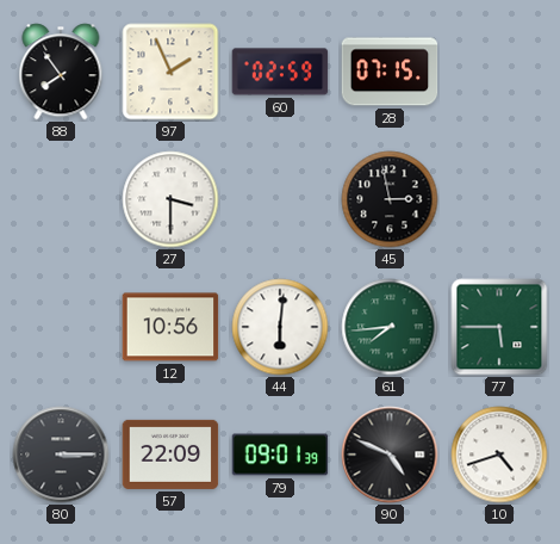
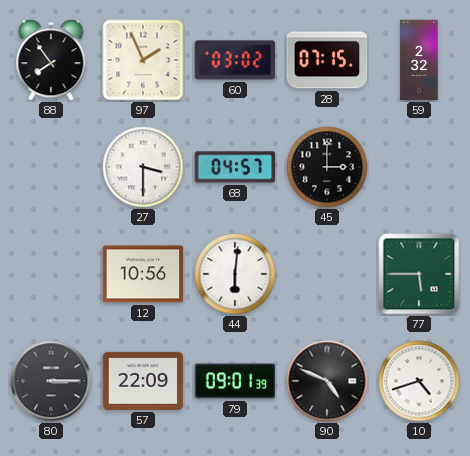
60: 02:59 -> 03:02 (235, 60)
59: none -> 2:32 (419, 60)
68: none -> 04:57 (235, 167)
45: 2:58 -> 3:00 (327, 167)
61: 7:44 -> none (390, 327)
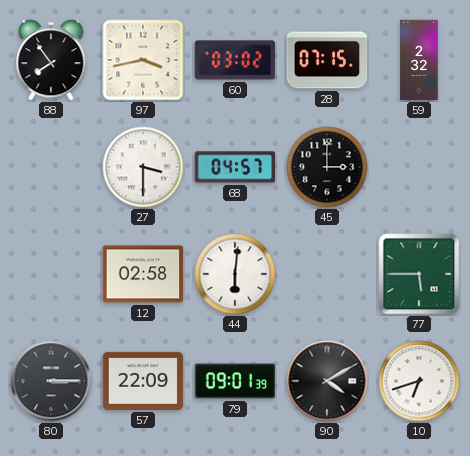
97: 1:56 -> 3:43 (143, 60)
12: 10:56 -> 02:58 (143, 274)
90: 4:49 -> 4:10 (327, 381)
10: 4:42 -> 6:42 (419, 381)
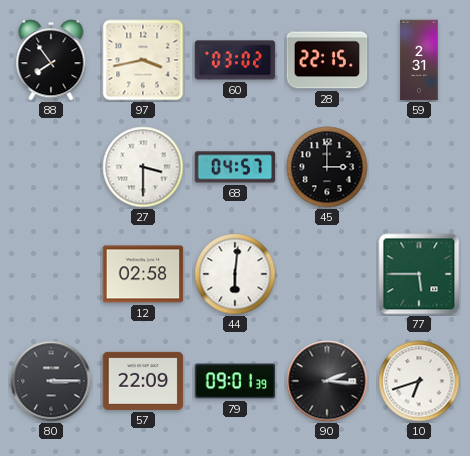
28: 07:15 -> 22:15 (327, 60)
59: 2:32 -> 2:31 (419, 60)
90: 4:10 -> 2:16 (327, 381)
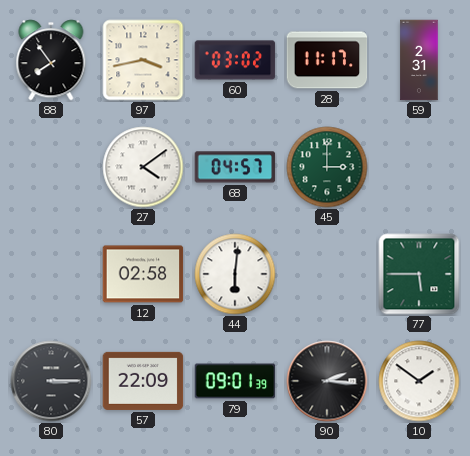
28: 22:15 -> 11:17 (327, 60)
27: 3:30 -> 4:09 (143, 167)
45 dial: black -> green (327, 167)
10: 6:42 -> 1:51 (419, 381)
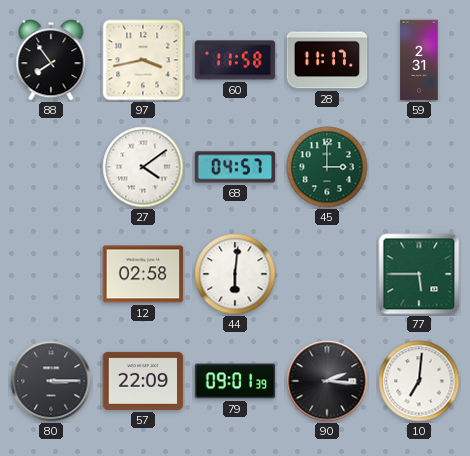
60: 03:02 -> 11:58 (235, 60)
10: 1:51 -> 7:01 (419, 381)
